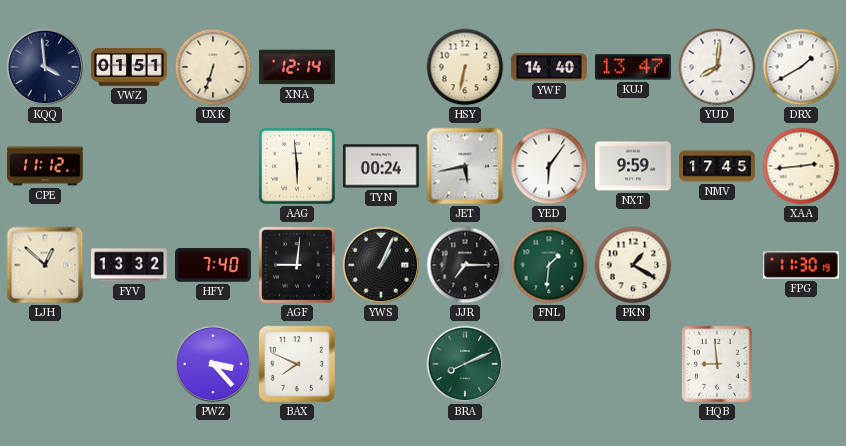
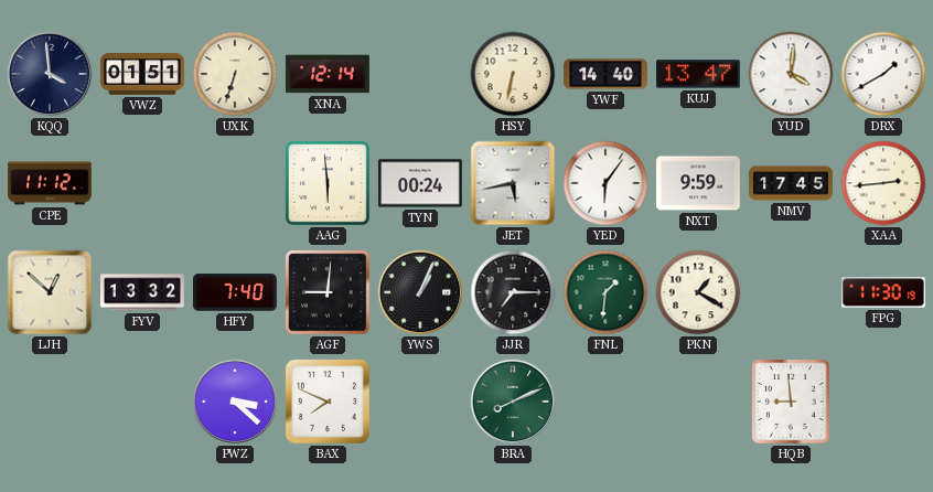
YUD: 8:01 -> 4:01 (791, 74)
PWZ: 3:23 -> 3:22 (235, 402)
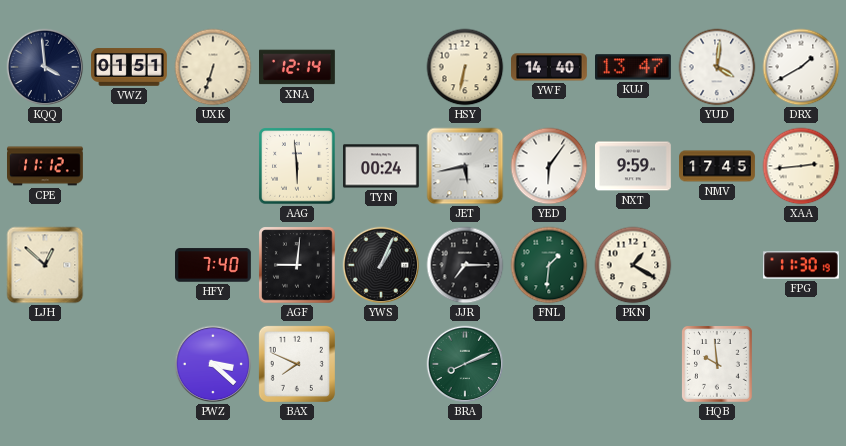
FYV: 13:32 -> none (143, 292)
HQB: 8:59 -> 9:59 (718, 365)
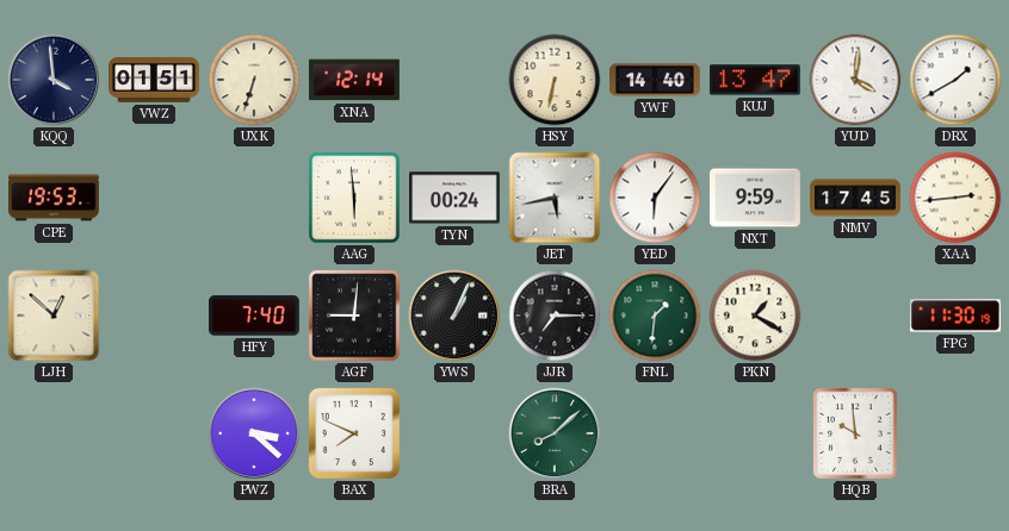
CPE: 11:12 -> 19:53 (55, 198)
BRA: 8:11 -> 8:08 (555, 433)
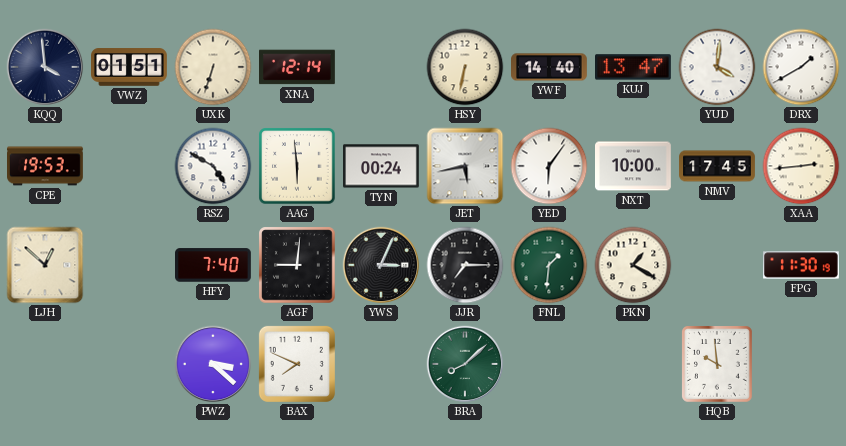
RSZ: none -> 4:50 (213, 166)
NXT: 9:59 -> 10:00 (634, 166)
YWS: 1:04 -> 3:04 (381, 265)
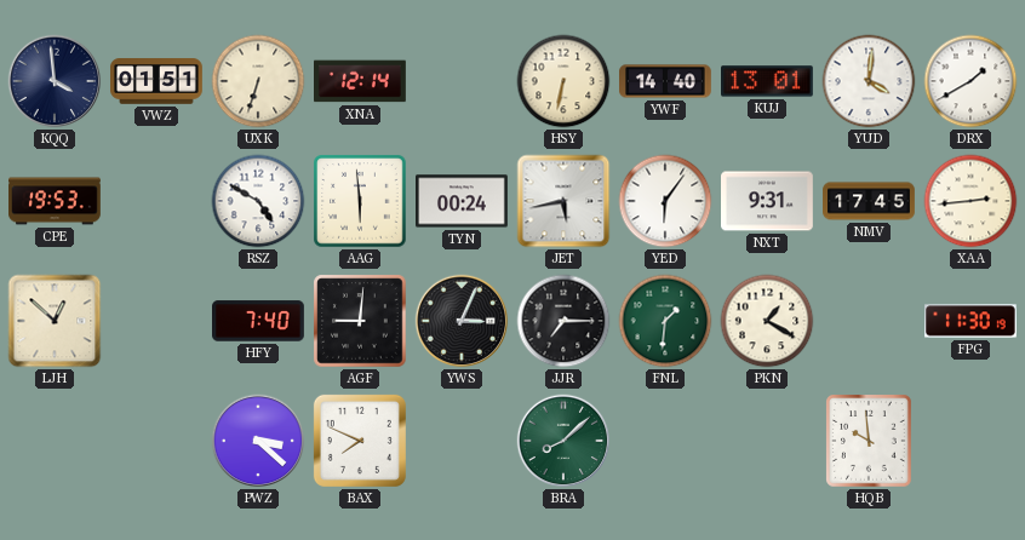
KUJ: 13:47 -> 13:01 (768, 81)
NXT: 10:00 -> 9:31 (768, 201)
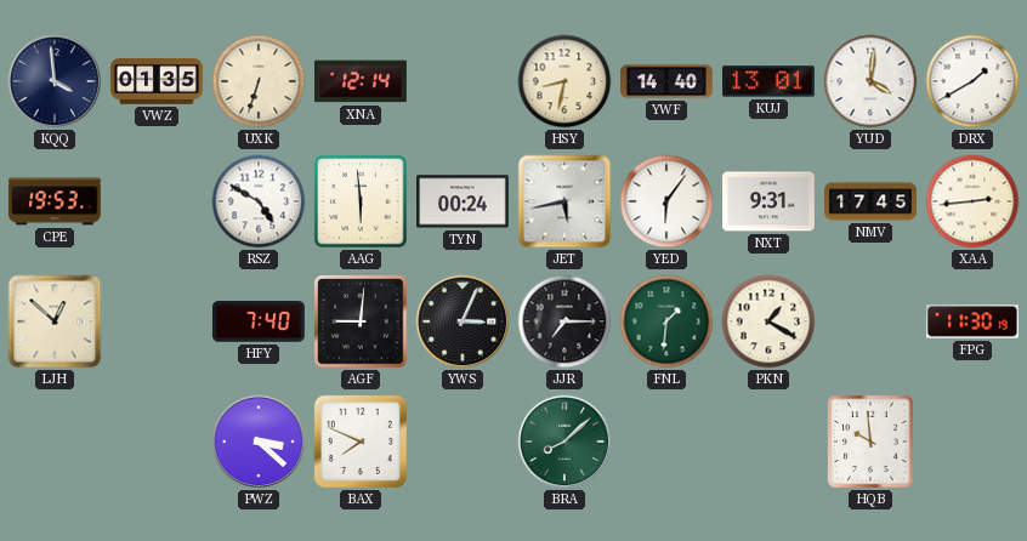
VWZ: 01:51 -> 01:35 (158, 81)
HSY: 6:32 -> 8:32 (564, 81)
